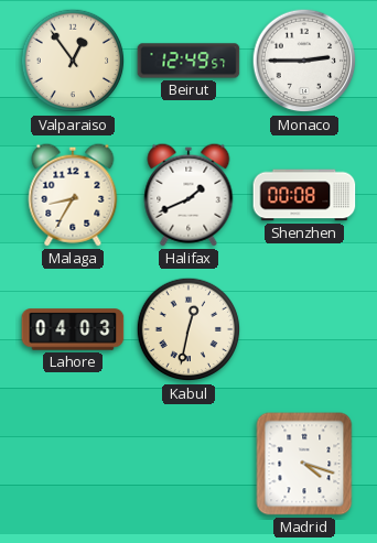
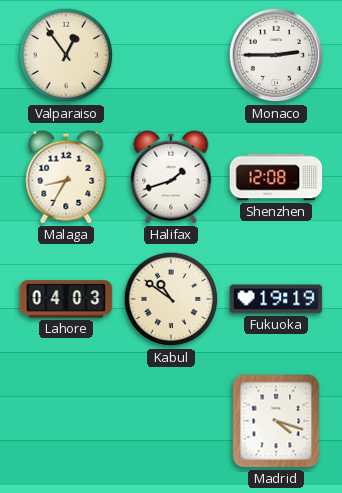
Beirut: 12:49 -> none (188, 61)
Halifax: 1:41 -> 1:42 (171, 177)
Shenzhen: 00:08 -> 12:08 (276, 177)
Kabul: 12:32 -> 10:51 (171, 299)
Fukuoka: none -> 19:19 (276, 299)
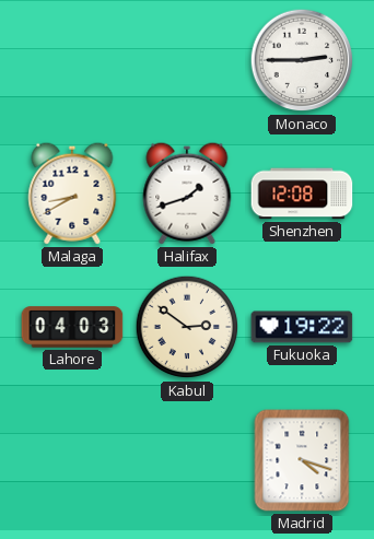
Valparaiso: 12:54 -> none (66, 55)
Malaga: 8:35 -> 8:40 (72, 194)
Kabul: 10:51 -> 2:51 (187, 327)
Fukuoka: 19:19 -> 19:22 (302, 327)
